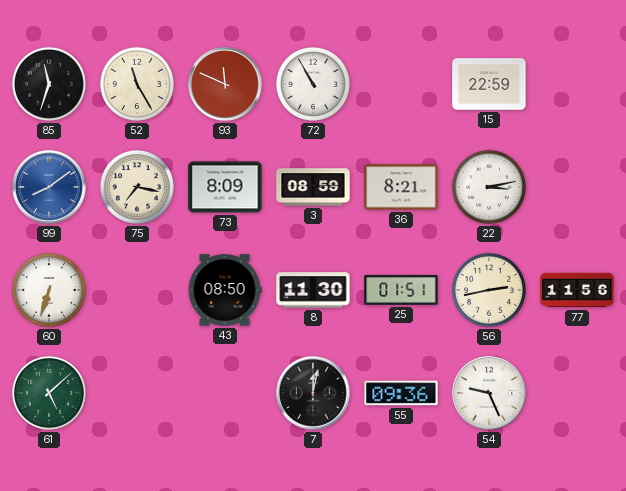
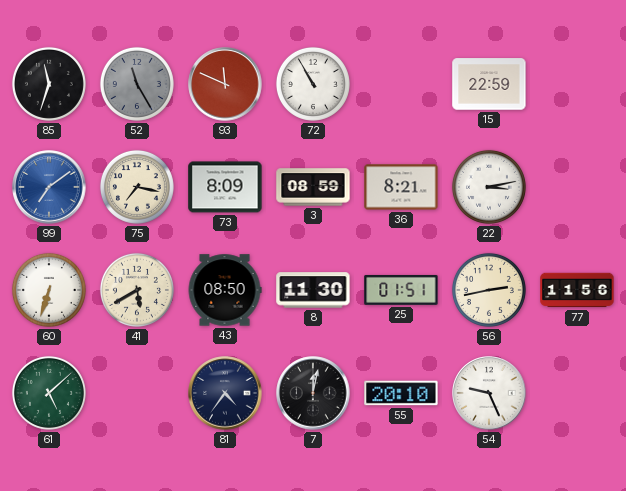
52 dial: cream -> grey (137, 84)
99: 8:09 -> 7:09 (49, 187)
41: none -> 5:40 (137, 290)
81: none -> 4:36 (225, 393)
55: 09:36 -> 20:10 (401, 393)
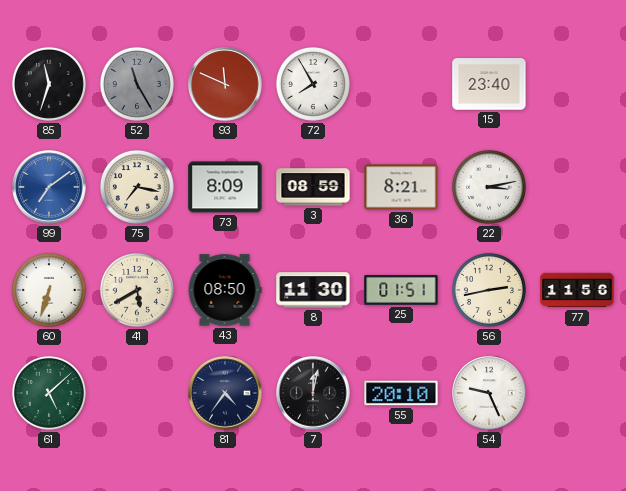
72: 10:55 -> 7:55 (313, 84)
15: 22:59 -> 23:40 (489, 84)
